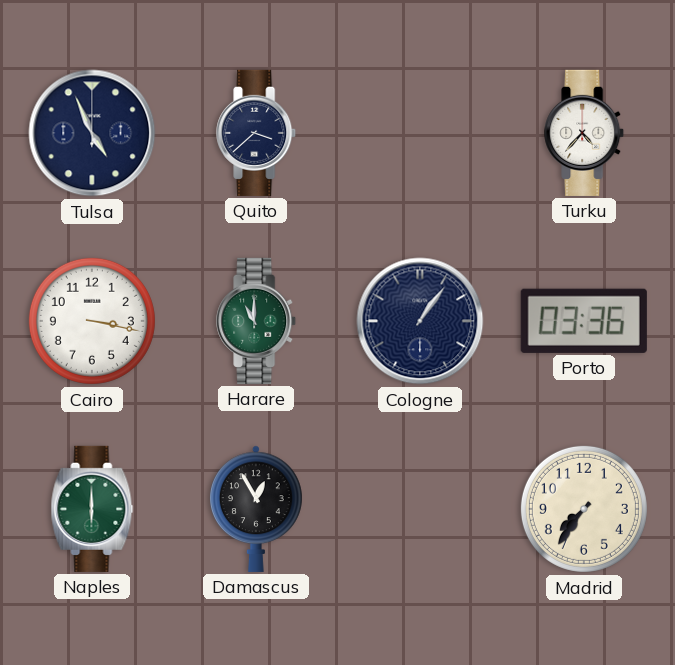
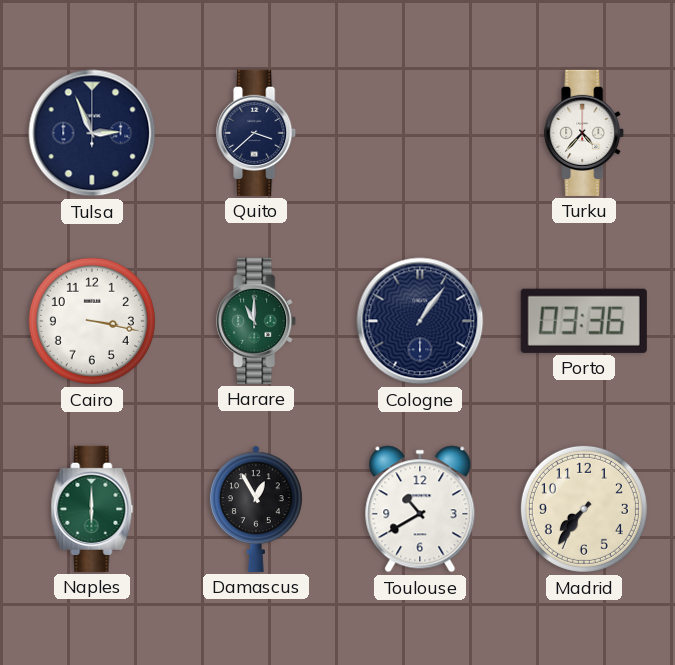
Tulsa: 4:56 -> 2:56 (92, 133)
Toulouse: none -> 10:40 (420, 509)
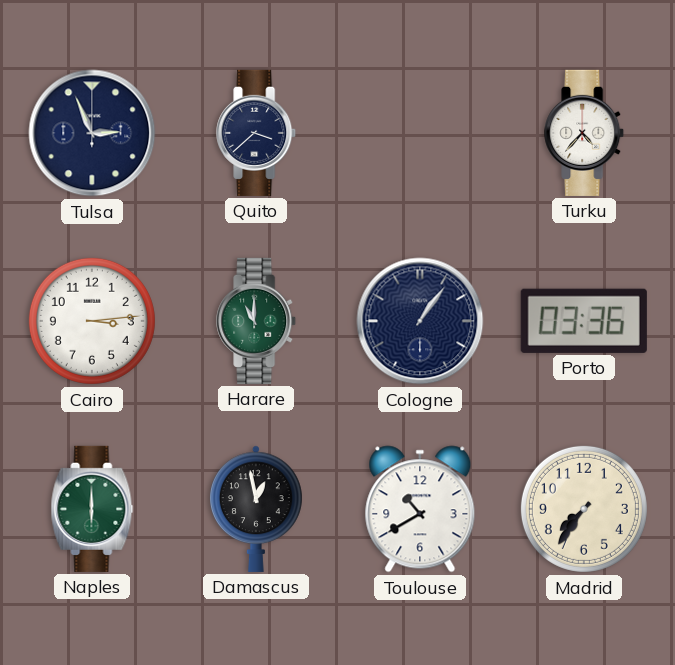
Cairo: 3:17 -> 3:14 (92, 321)
Damascus: 12:55 -> 12:58 (257, 509)
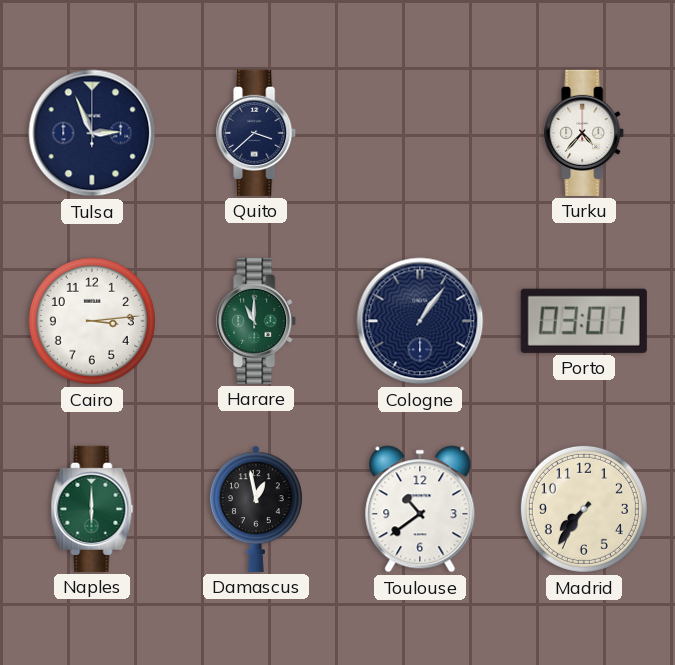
Porto: 03:36 -> 03:01 (584, 321)
Toulouse: 10:40 -> 10:39 (420, 509)
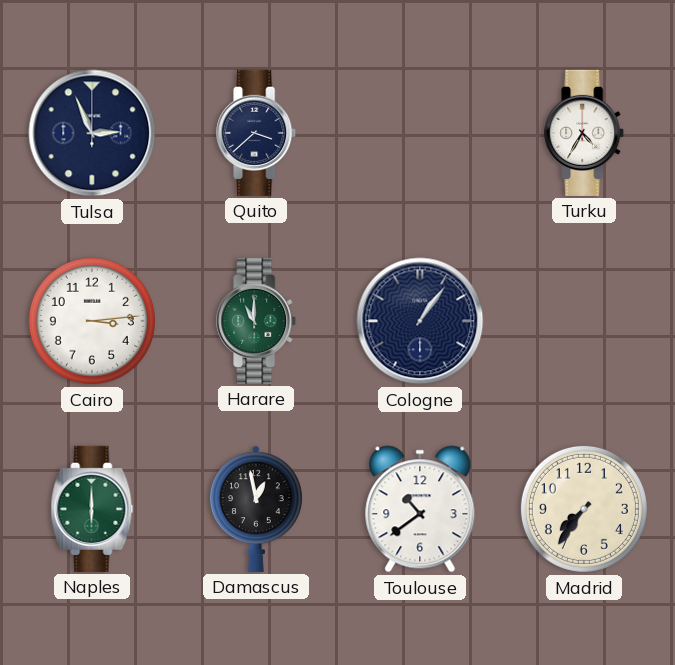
Turku: 4:37 -> 4:35 (585, 133)
Porto: 03:01 -> none (584, 321)
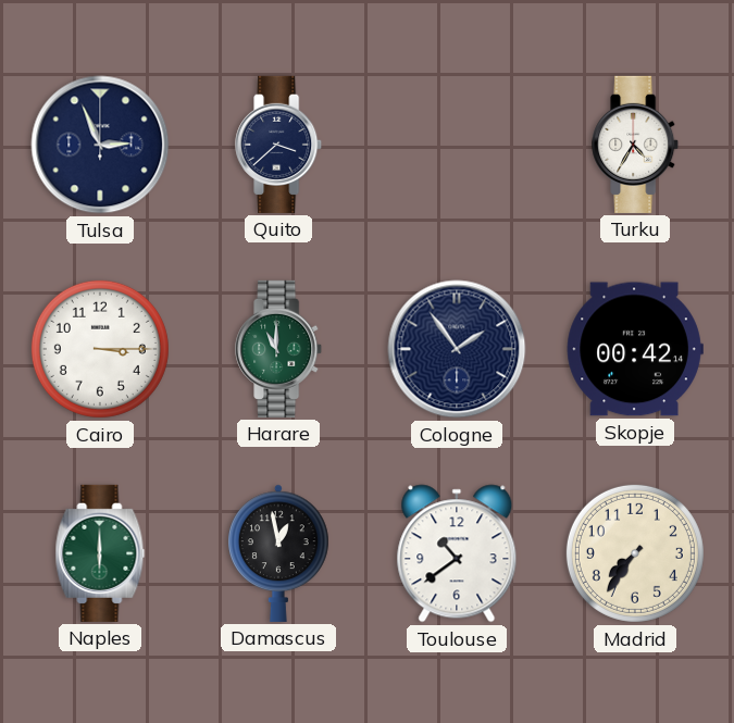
Cairo: 3:14 -> 3:15 (100, 349)
Cologne: 1:06 -> 1:54 (457, 349)
Skopje: none -> 00:42 (635, 349)
